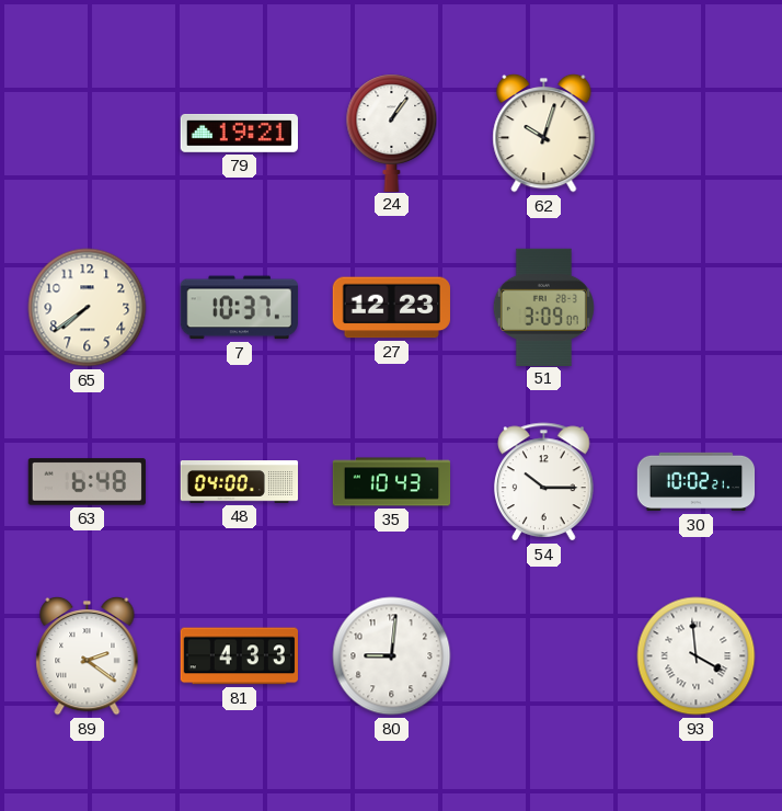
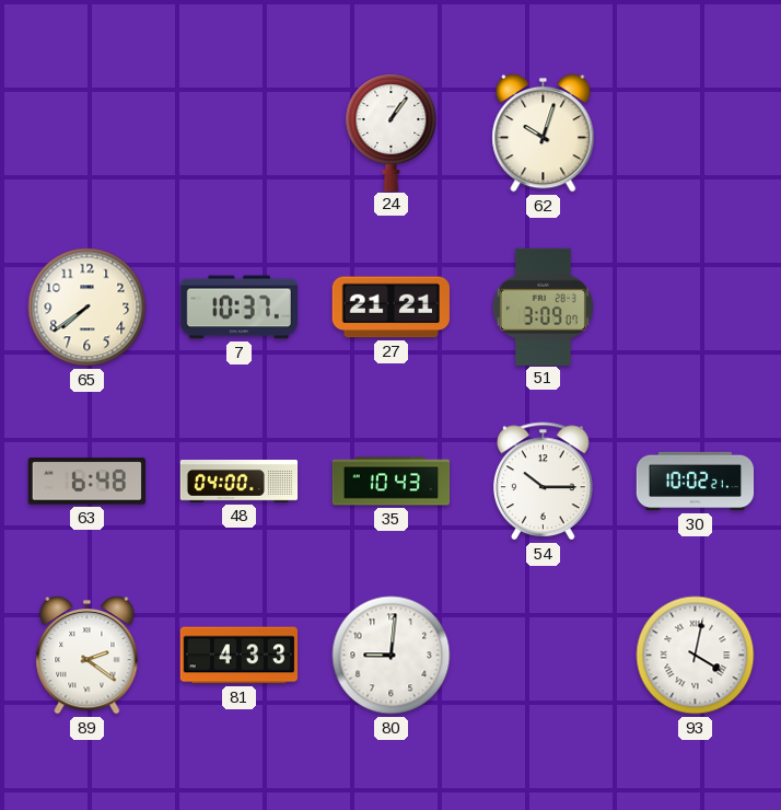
79: 19:21 -> none (239, 133)
27: 12:23 -> 21:21 (391, 308)
93: 3:59 -> 4:02 (696, 656)
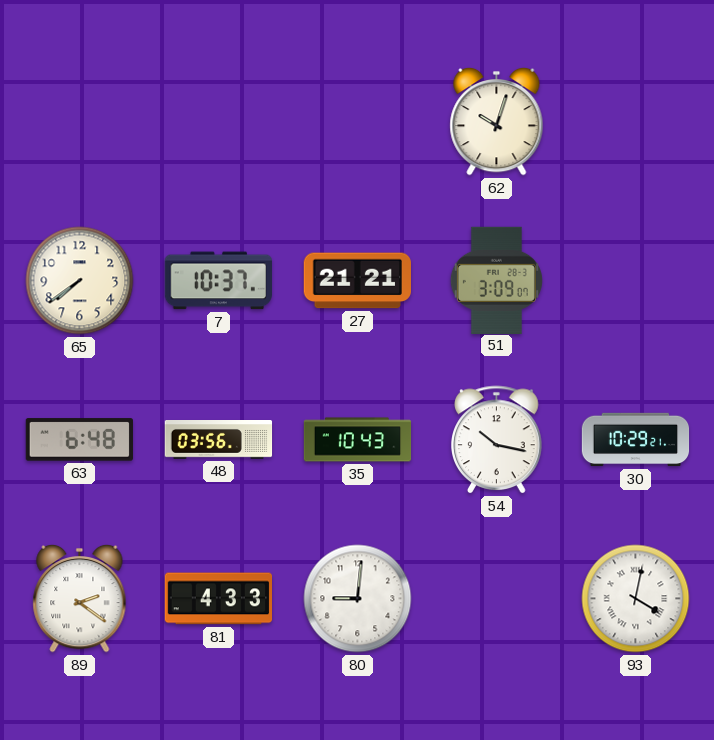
24: 1:06 -> none (392, 132)
48: 04:00 -> 03:56 (219, 440)
54: 10:15 -> 10:17 (497, 440)
30: 10:02 -> 10:29 (636, 440)
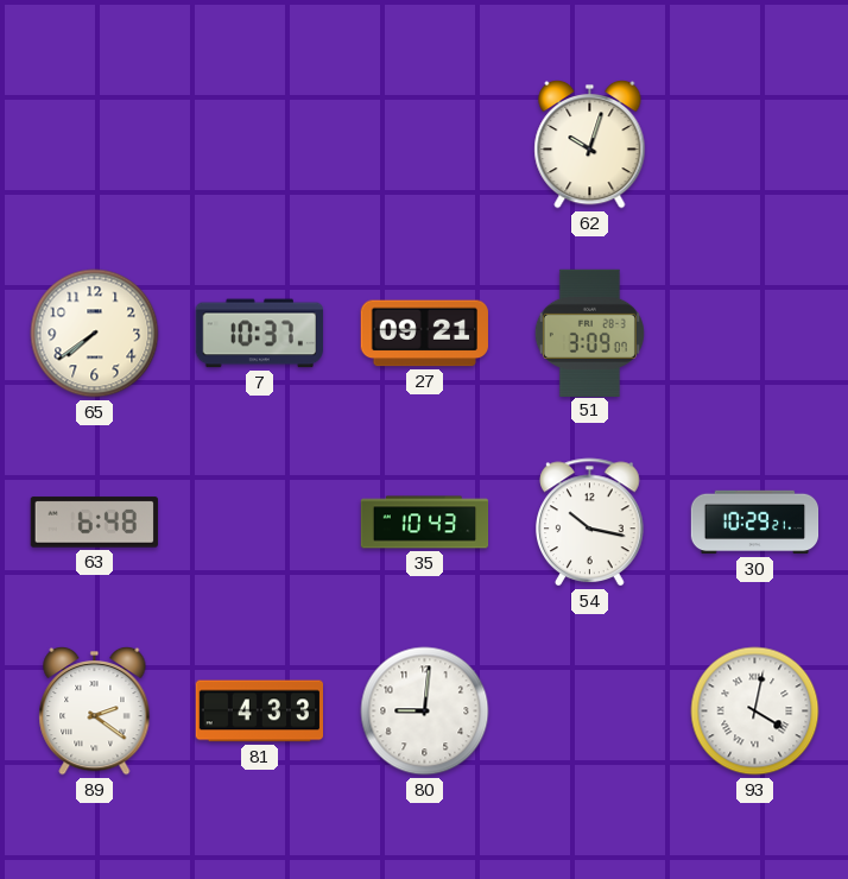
27: 21:21 -> 09:21 (424, 334)
48: 03:56 -> none (219, 440)
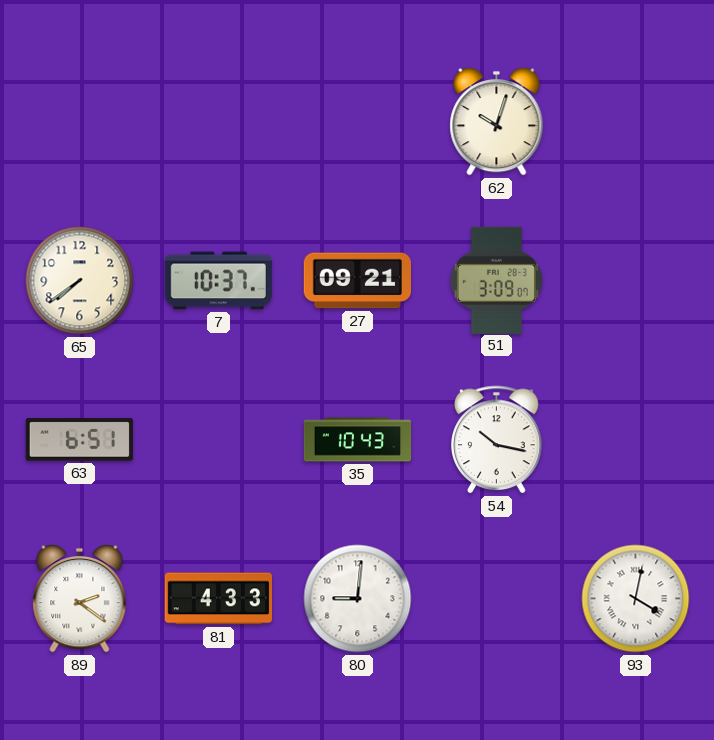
63: 6:48 -> 6:51 (79, 440)
30: 10:29 -> none (755, 523)
